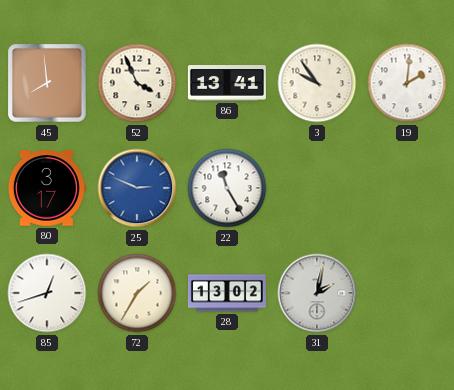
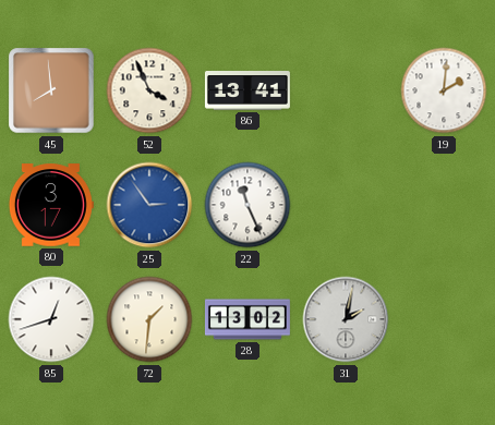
3: 9:54 -> none (317, 83)
25: 2:49 -> 2:54 (149, 205)
22: 11:25 -> 11:26 (247, 205)
72: 1:35 -> 1:31 (149, 319)
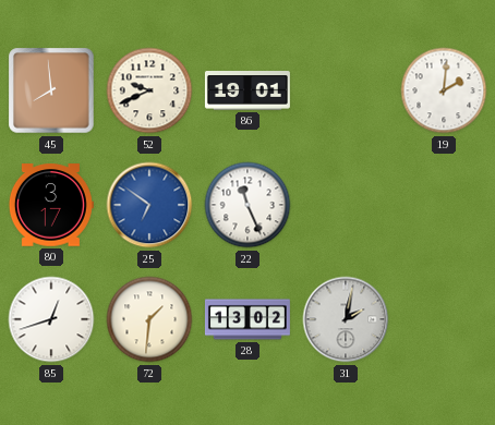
52: 3:56 -> 9:41 (149, 90)
86: 13:41 -> 19:01 (247, 90)
25: 2:54 -> 6:51 (149, 205)
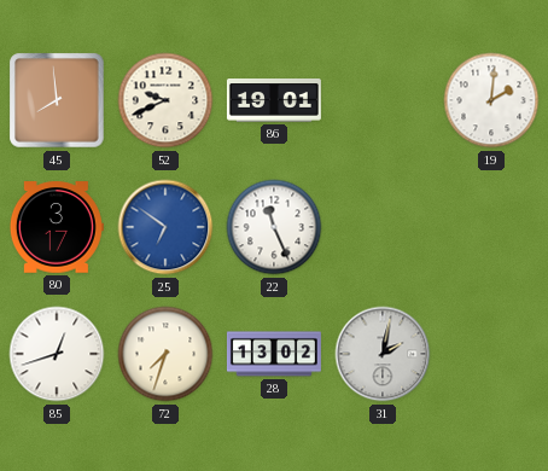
72: 1:31 -> 7:33 (165, 354)
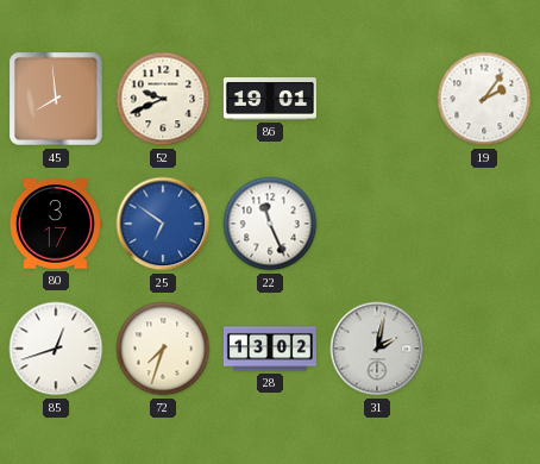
19: 2:01 -> 2:06 (484, 99)
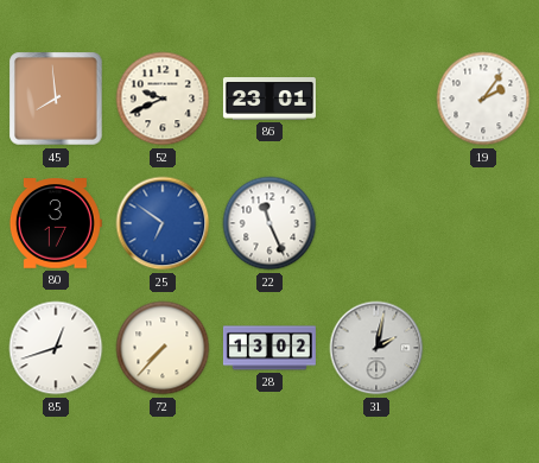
86: 19:01 -> 23:01 (269, 99)
72: 7:33 -> 7:37 (163, 348)
